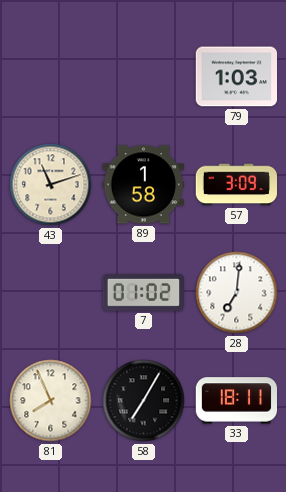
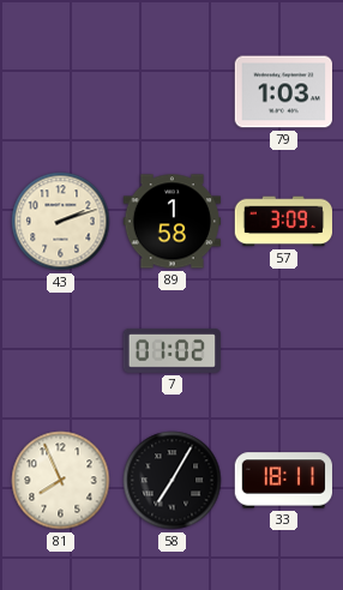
43: 11:12 -> 2:12 (61, 222)
28: 7:01 -> none (237, 293)
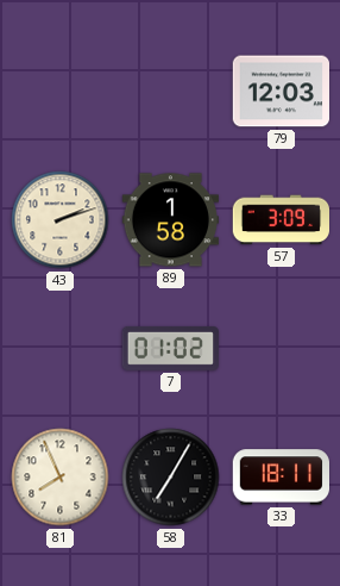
79: 1:03 -> 12:03 (281, 92)
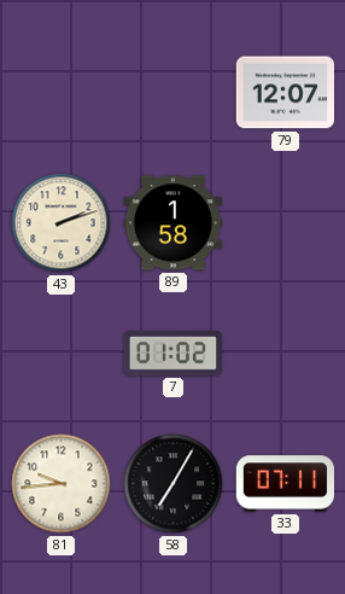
79: 12:03 -> 12:07 (285, 93)
57: 3:09 -> none (281, 220)
81: 7:56 -> 9:44 (62, 484)
33: 18:11 -> 07:11 (285, 484)
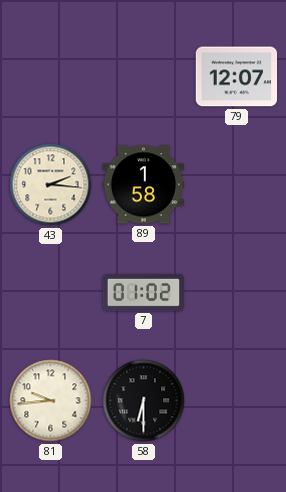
43: 2:12 -> 2:16 (51, 185)
58: 7:05 -> 6:30 (144, 401)
33: 07:11 -> none (285, 484)
